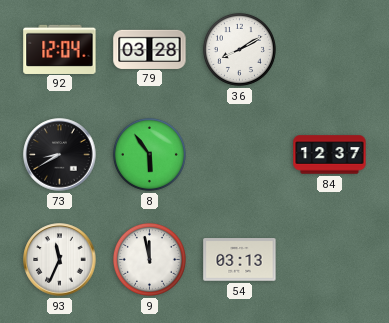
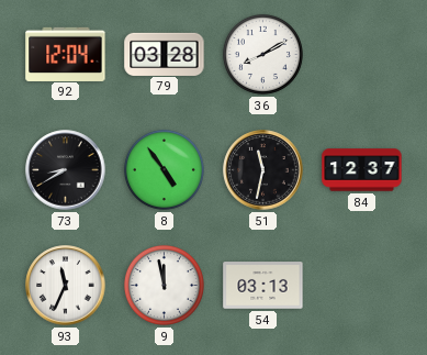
8: 5:54 -> 4:54 (164, 169)
51: none -> 11:32 (263, 170)
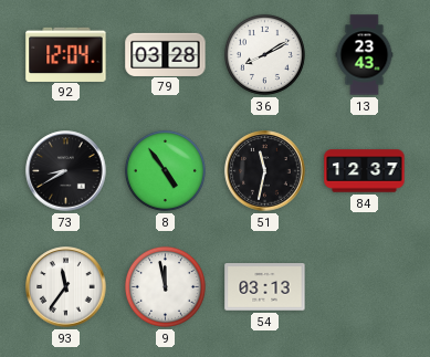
13: none -> 23:43 (365, 55)
93: 11:34 -> 11:36 (66, 287)
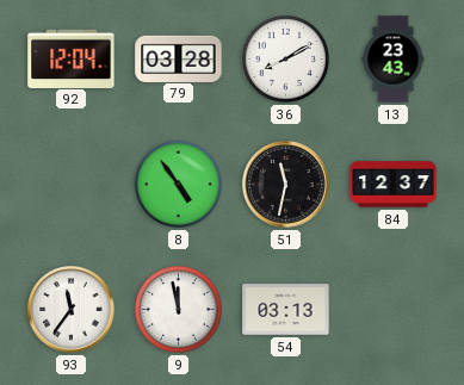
73: 8:40 -> none (66, 171)
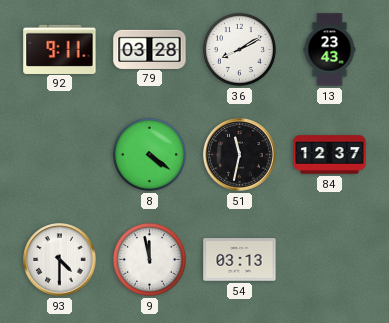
92: 12:04 -> 9:11 (60, 49)
8: 4:54 -> 4:21 (149, 154)
93: 11:36 -> 4:30 (60, 260)
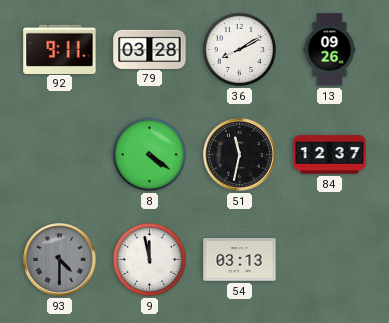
13: 23:43 -> 09:26 (330, 50)
93 dial: white -> grey (60, 260)
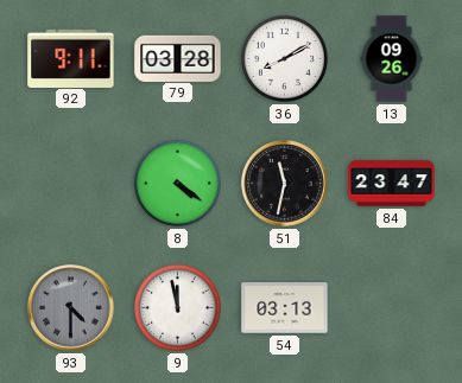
84: 12:37 -> 23:47 (392, 184)
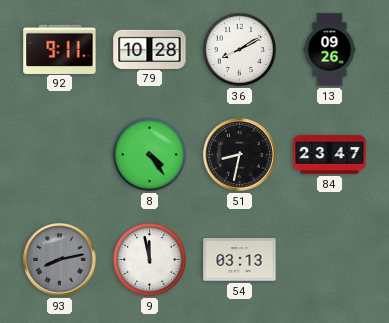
79: 03:28 -> 10:28 (150, 49)
8: 4:21 -> 4:24 (149, 154)
51: 11:32 -> 8:32 (240, 155)
93: 4:30 -> 8:13 (60, 260)
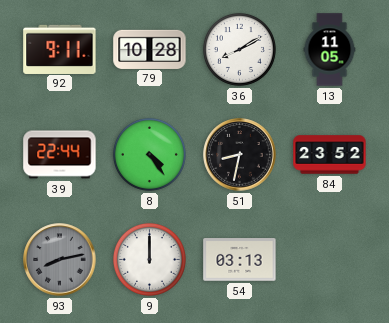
13: 09:26 -> 11:05 (330, 50)
39: none -> 22:44 (60, 155)
84: 23:47 -> 23:52 (330, 155)
9: 11:58 -> 12:00 (149, 259)
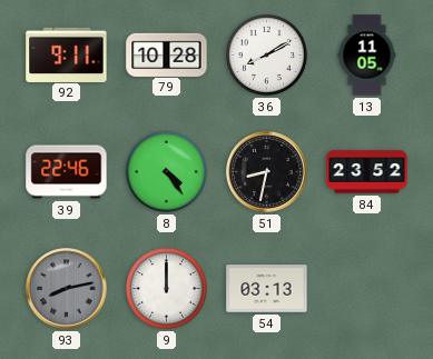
39: 22:44 -> 22:46 (67, 172)
